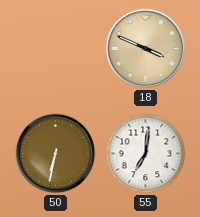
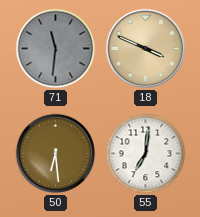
71: none -> 11:31 (56, 49)
50: 6:32 -> 6:29 (56, 154)
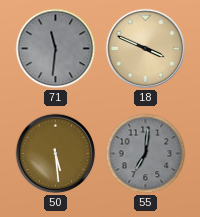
50: 6:29 -> 5:29 (56, 154)
55 dial: white -> grey (146, 154)
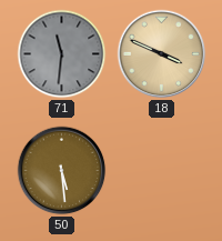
55: 7:01 -> none (146, 154)
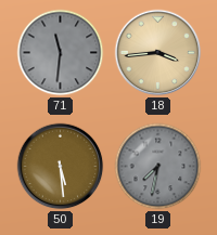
18: 3:49 -> 3:44 (158, 53)
19: none -> 7:32 (158, 167)
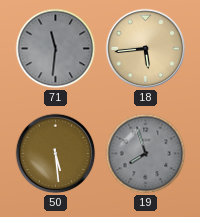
18: 3:44 -> 5:44 (146, 49)
19: 7:32 -> 7:57 (146, 154)
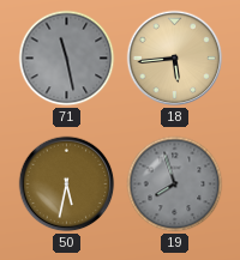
71: 11:31 -> 11:28 (67, 59)
50: 5:29 -> 5:32 (67, 185)
